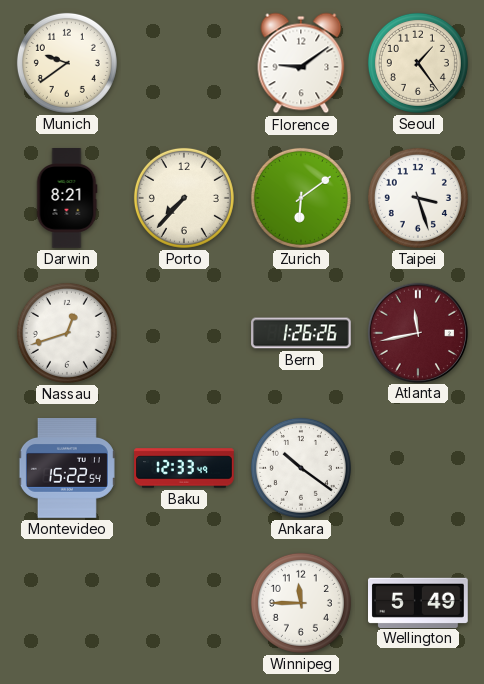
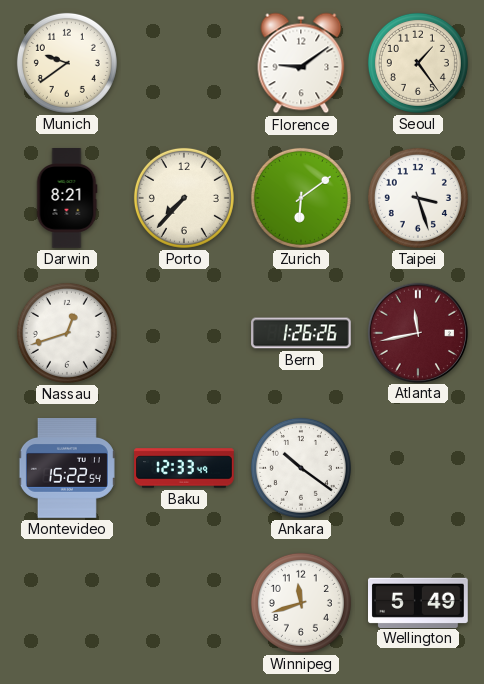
Winnipeg: 11:45 -> 11:42 (301, 603)
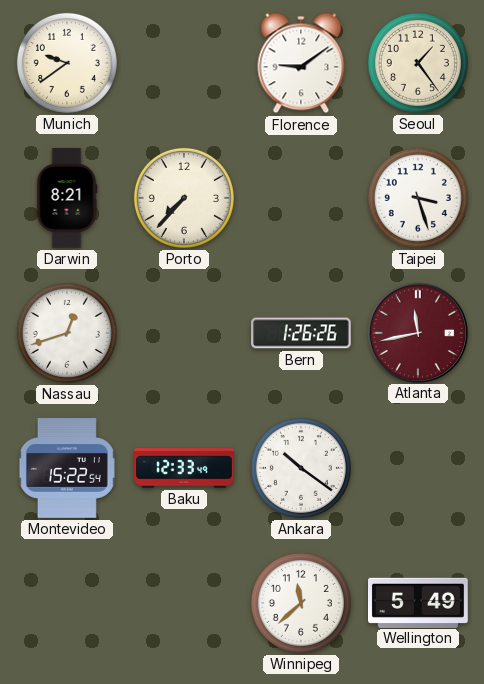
Zurich: 6:09 -> none (301, 198)
Winnipeg: 11:42 -> 11:38 (301, 603)
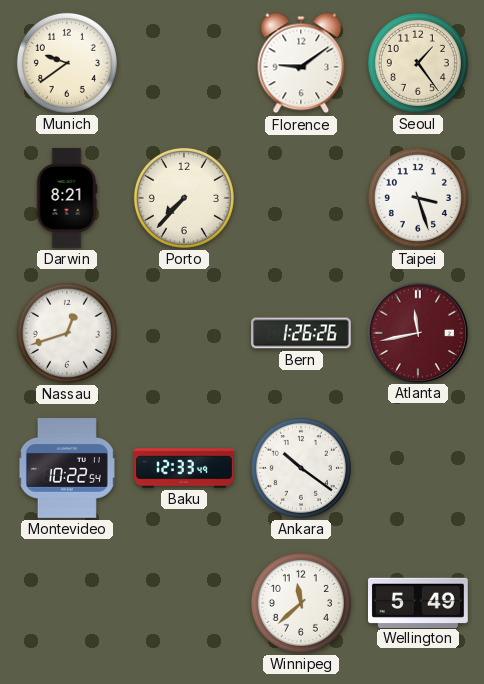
Montevideo: 15:22 -> 10:22 (67, 469)
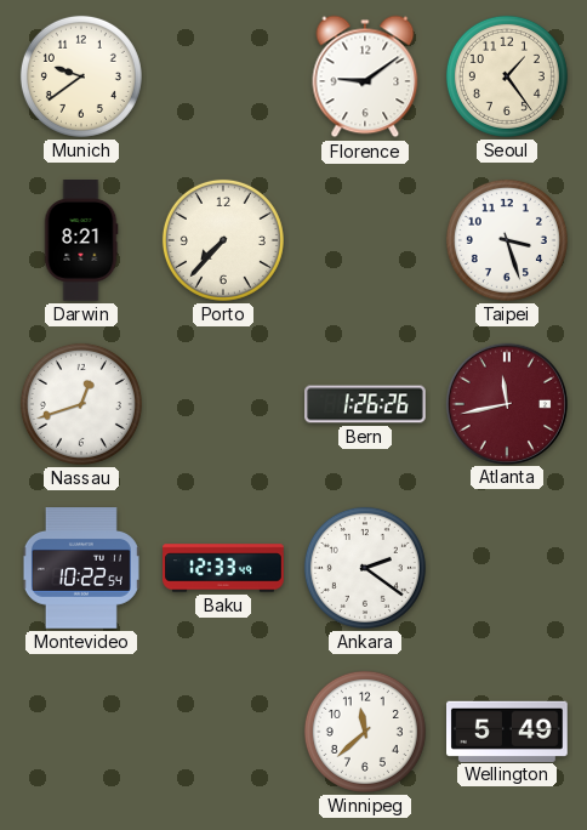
Ankara: 10:21 -> 2:21 (365, 568)
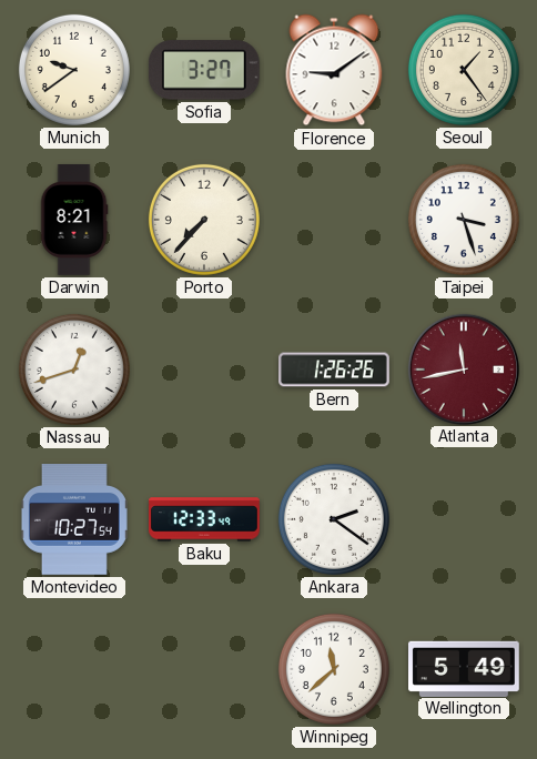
Sofia: none -> 3:27 (204, 70)
Montevideo: 10:22 -> 10:27 (74, 520)
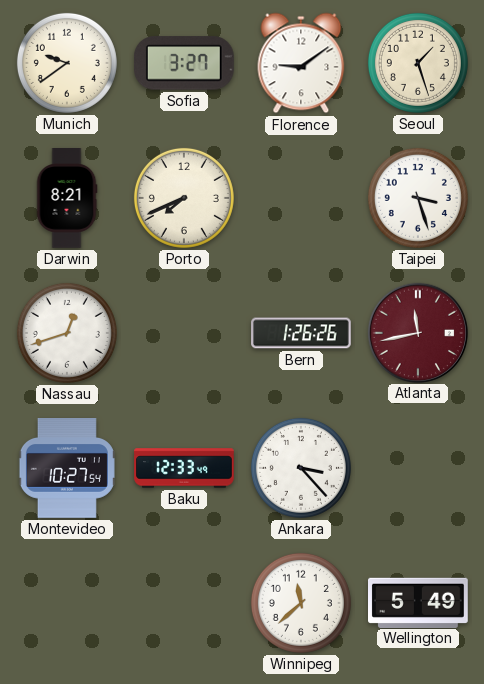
Seoul: 1:24 -> 1:27 (418, 63)
Porto: 7:37 -> 7:41 (184, 198)
Ankara: 2:21 -> 3:23 (301, 468)
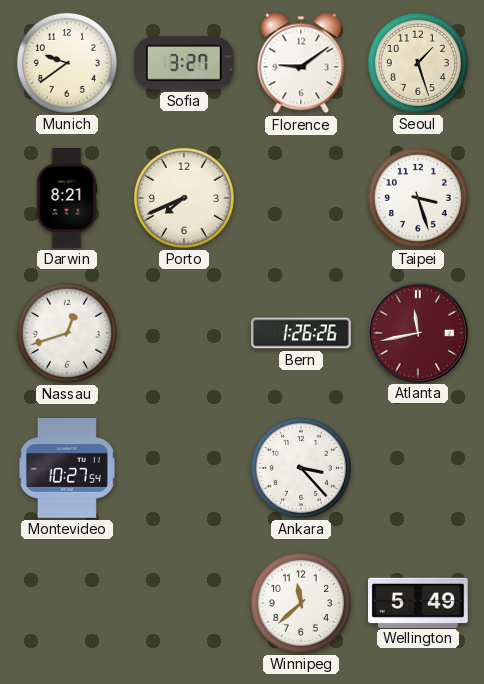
Baku: 12:33 -> none (184, 468)
